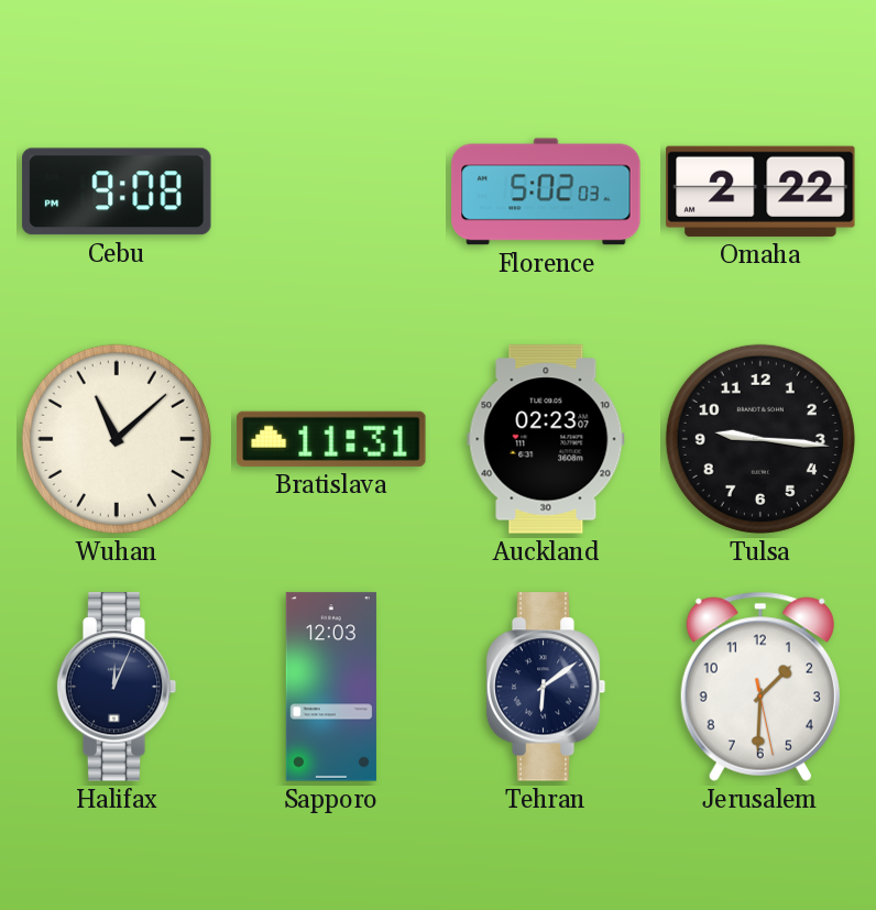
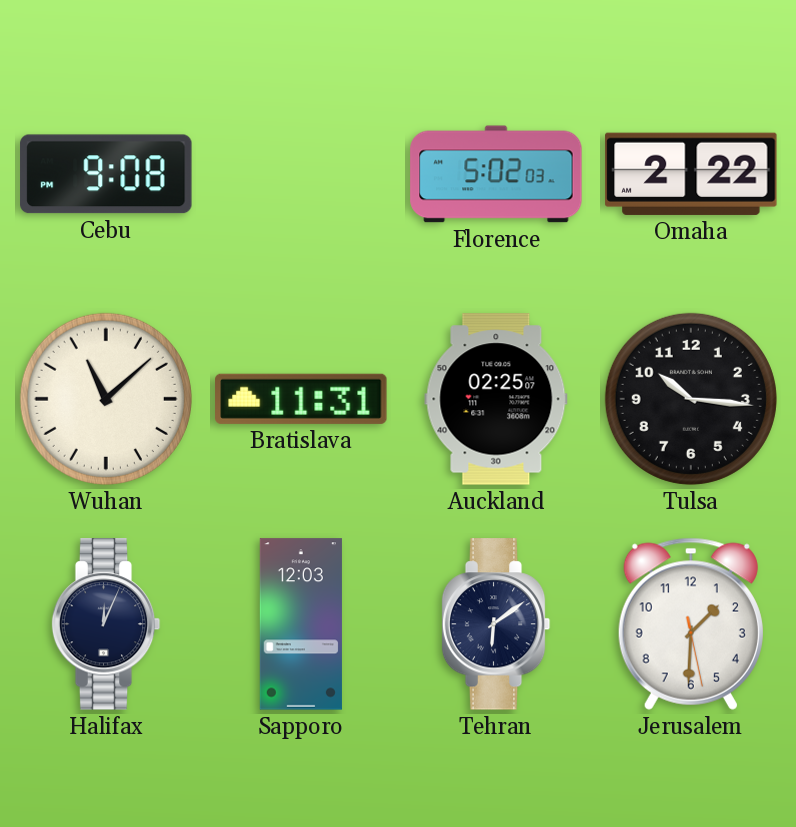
Auckland: 02:23 -> 02:25 (496, 399)
Tulsa: 9:16 -> 10:16 (691, 399)
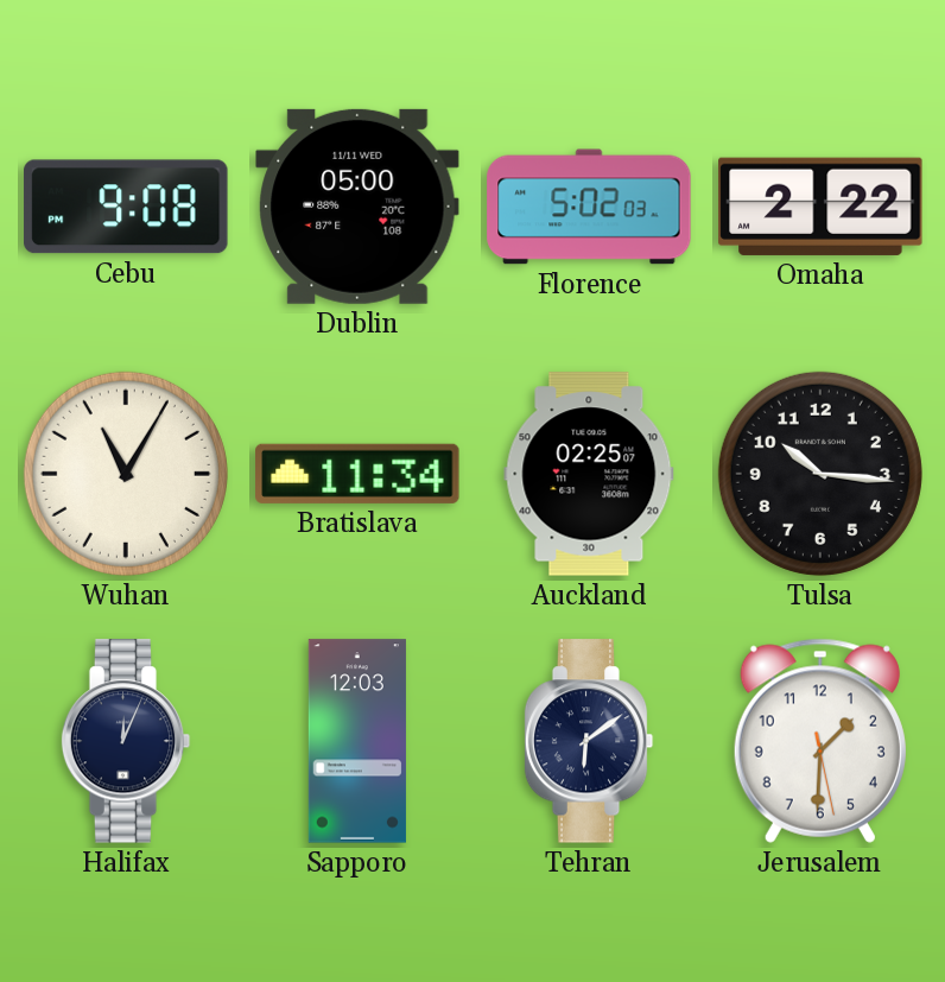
Dublin: none -> 05:00 (357, 207)
Wuhan: 11:08 -> 11:05 (126, 474)
Bratislava: 11:31 -> 11:34 (357, 474)
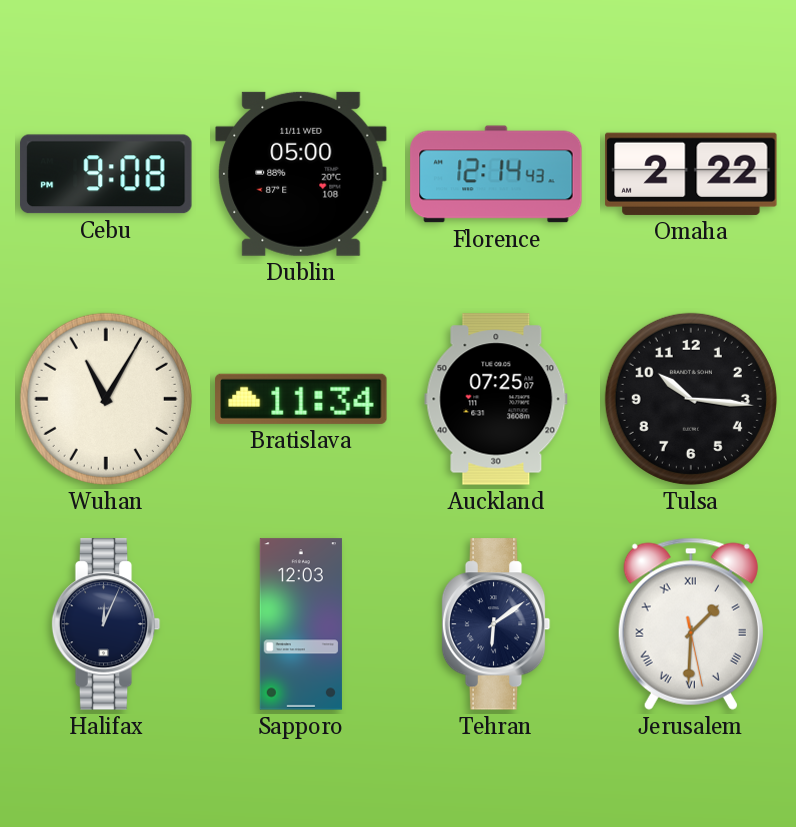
Florence: 5:02 -> 12:14 (496, 174)
Auckland: 02:25 -> 07:25 (496, 399)
Jerusalem numerals: Arabic -> Roman (691, 624)
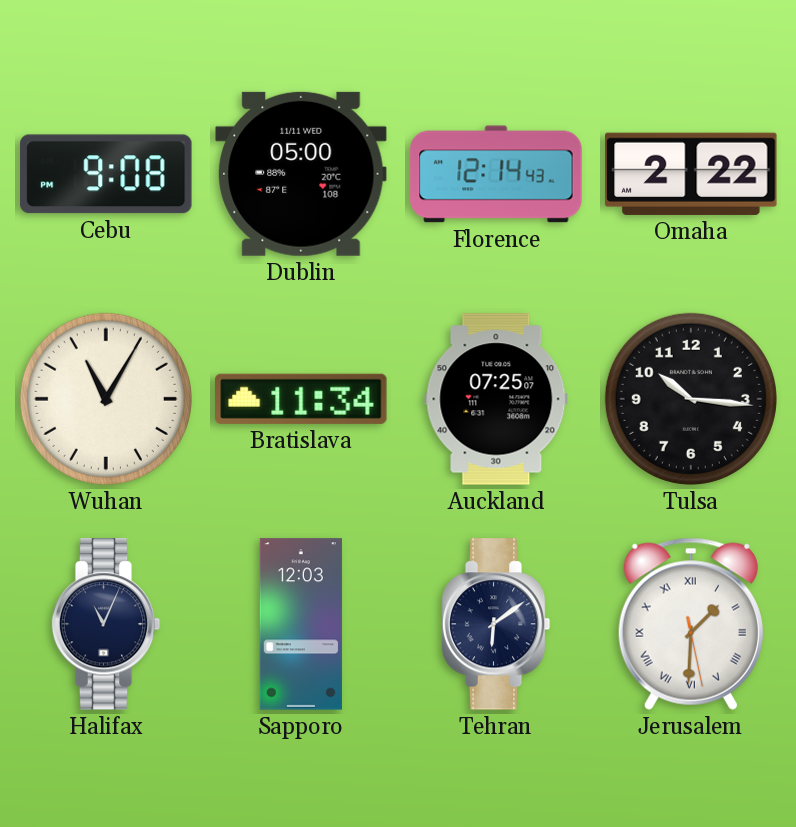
Halifax: 12:04 -> 11:04 (106, 624)
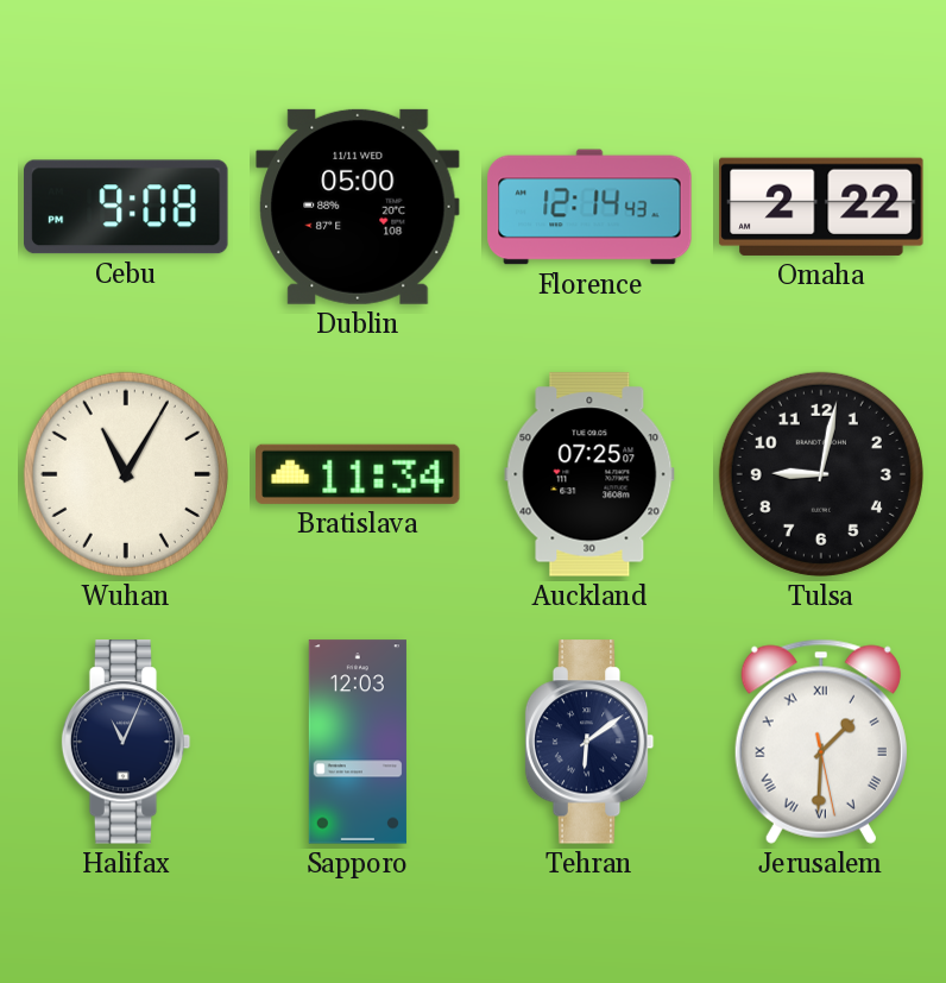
Tulsa: 10:16 -> 9:02 (821, 474)
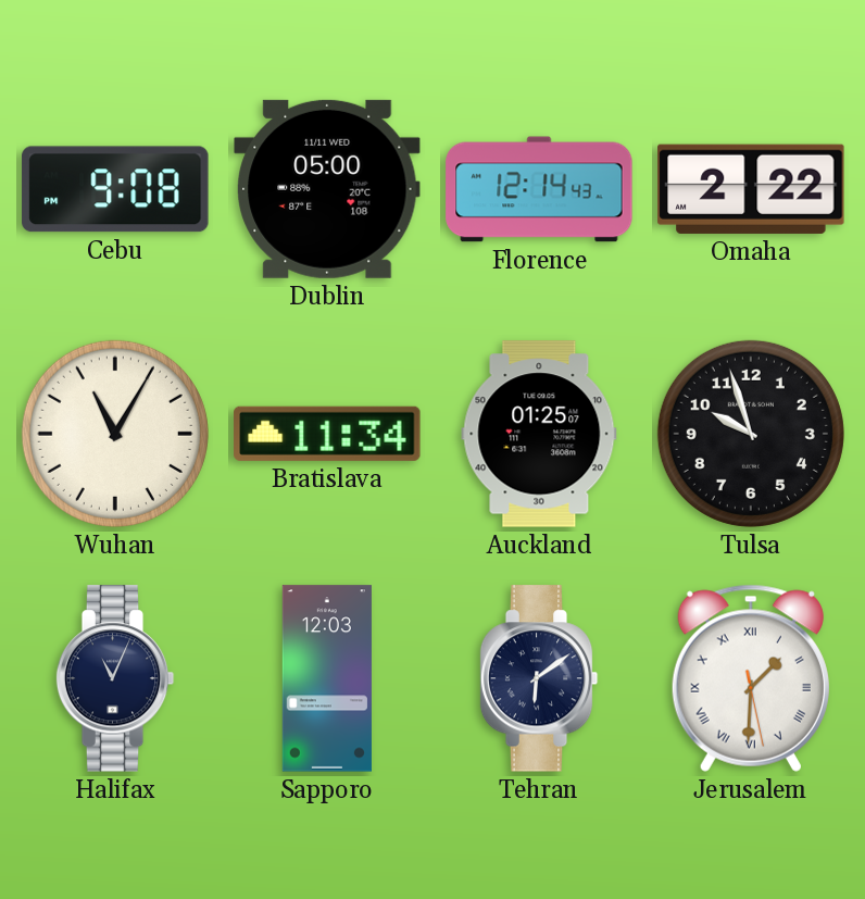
Auckland: 07:25 -> 01:25 (539, 434)
Tulsa: 9:02 -> 9:57 (751, 434)
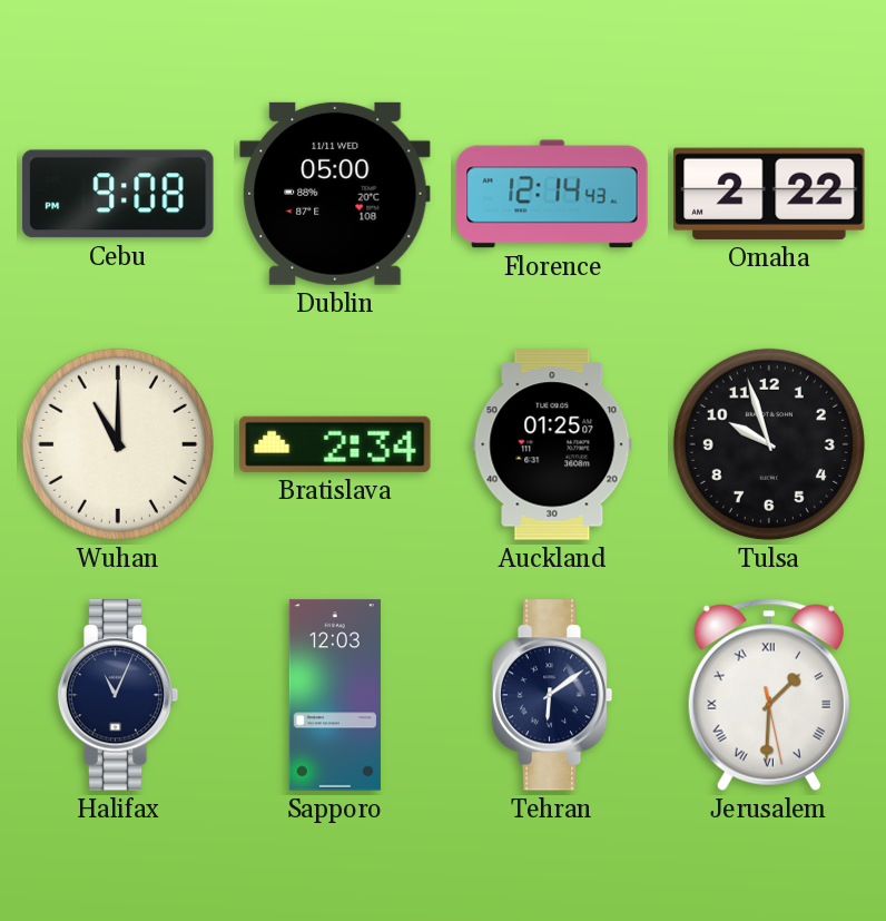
Wuhan: 11:05 -> 11:00 (118, 444)
Bratislava: 11:34 -> 2:34 (335, 444)
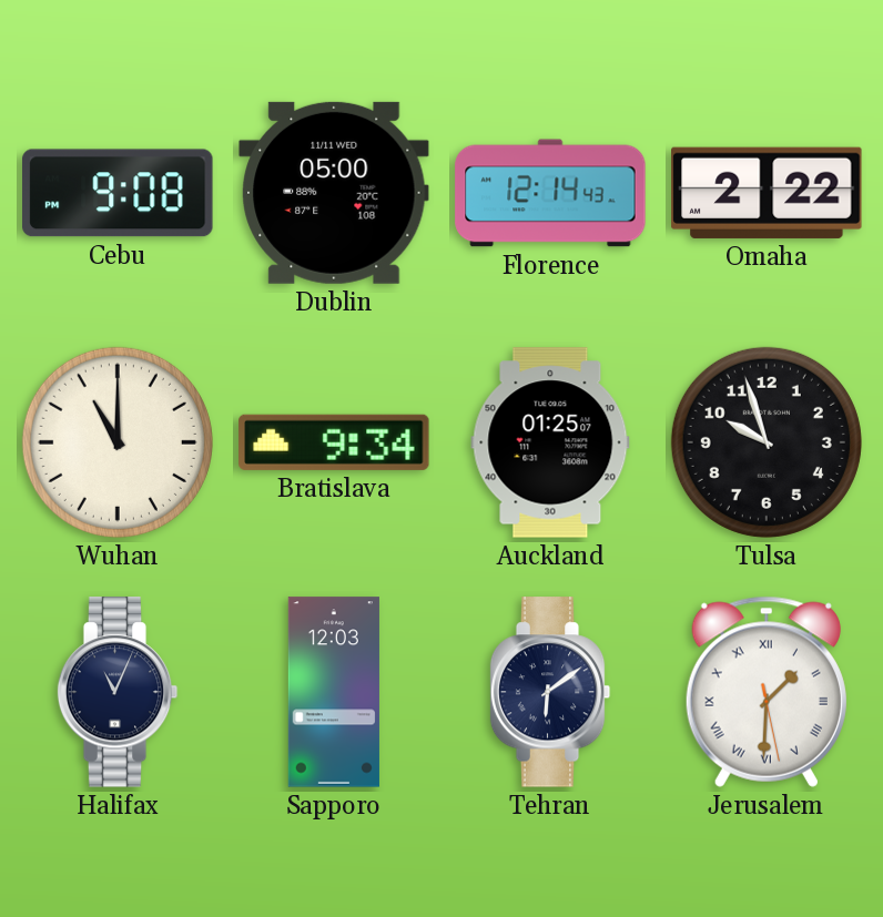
Bratislava: 2:34 -> 9:34 (334, 442)
